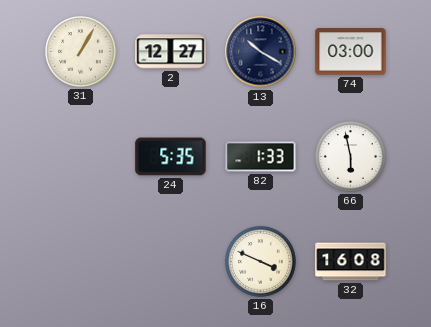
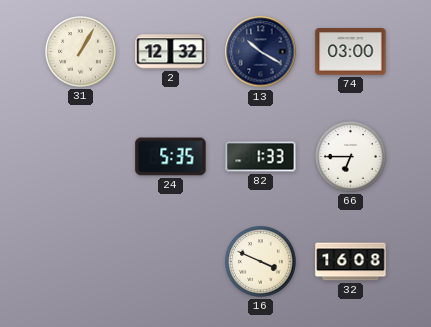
2: 12:27 -> 12:32 (171, 52)
66: 5:58 -> 6:45 (351, 157)
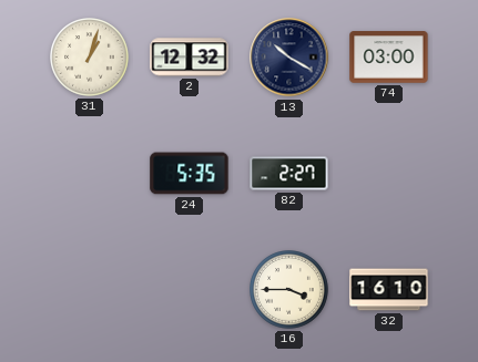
31: 1:05 -> 1:03 (90, 58)
82: 1:33 -> 2:27 (289, 174)
66: 6:45 -> none (351, 157)
16: 3:49 -> 3:45 (289, 290)
32: 16:08 -> 16:10 (389, 290)
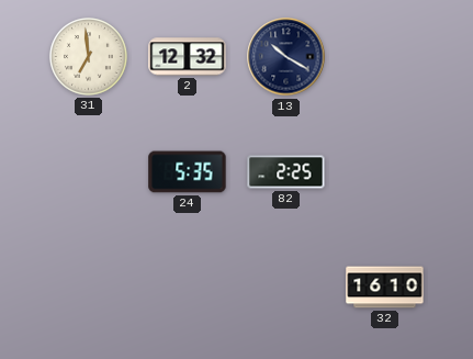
31: 1:03 -> 6:59 (89, 57)
74: 03:00 -> none (389, 58)
82: 2:27 -> 2:25 (286, 172)
16: 3:45 -> none (289, 290)
